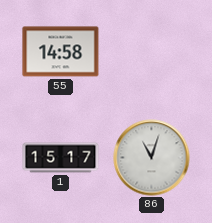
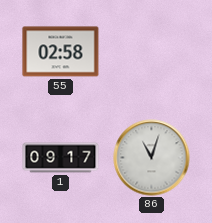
55: 14:58 -> 02:58 (61, 52)
1: 15:17 -> 09:17 (61, 158)
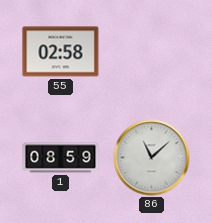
1: 09:17 -> 08:59 (61, 158)
86: 11:03 -> 11:08 (152, 158)
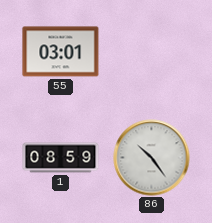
55: 02:58 -> 03:01 (61, 52)
86: 11:08 -> 10:24 (152, 158)
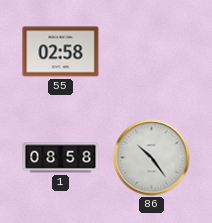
55: 03:01 -> 02:58 (61, 52)
1: 08:59 -> 08:58 (61, 158)
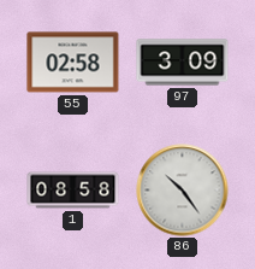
97: none -> 3:09 (183, 63)
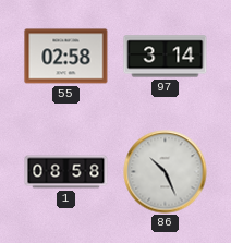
97: 3:09 -> 3:14 (166, 57)
86: 10:24 -> 10:26 (166, 172)
